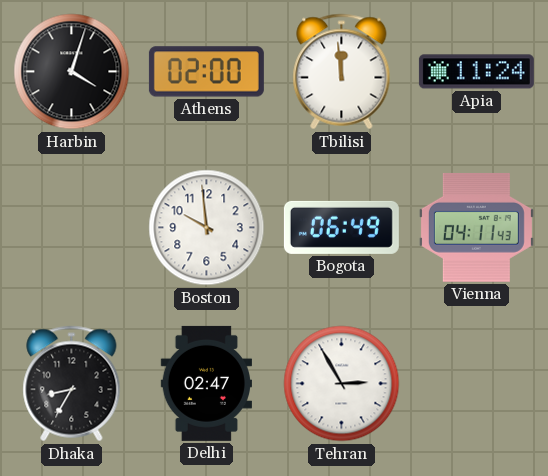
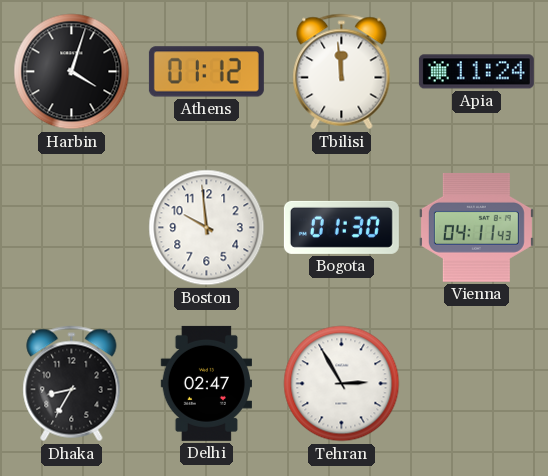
Athens: 02:00 -> 01:12 (206, 72)
Bogota: 06:49 -> 01:30 (341, 227)
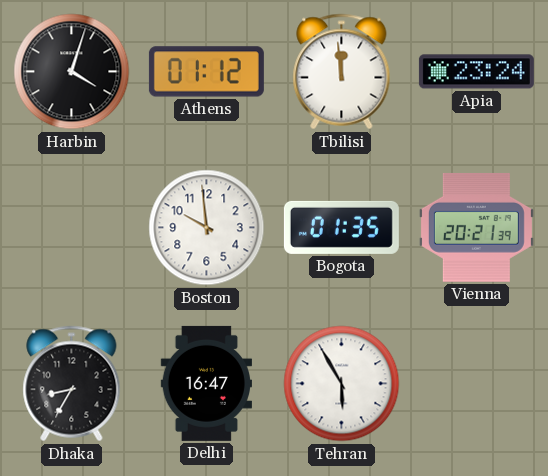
Apia: 11:24 -> 23:24 (476, 72)
Bogota: 01:30 -> 01:35 (341, 227)
Vienna: 04:11 -> 20:21 (476, 227)
Delhi: 02:47 -> 16:47 (206, 383)
Tehran: 2:55 -> 5:55 (342, 384)
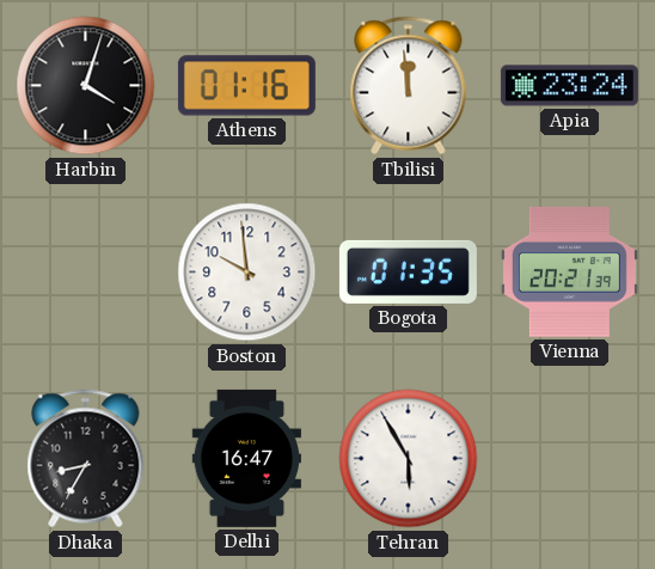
Athens: 01:12 -> 01:16 (246, 86)
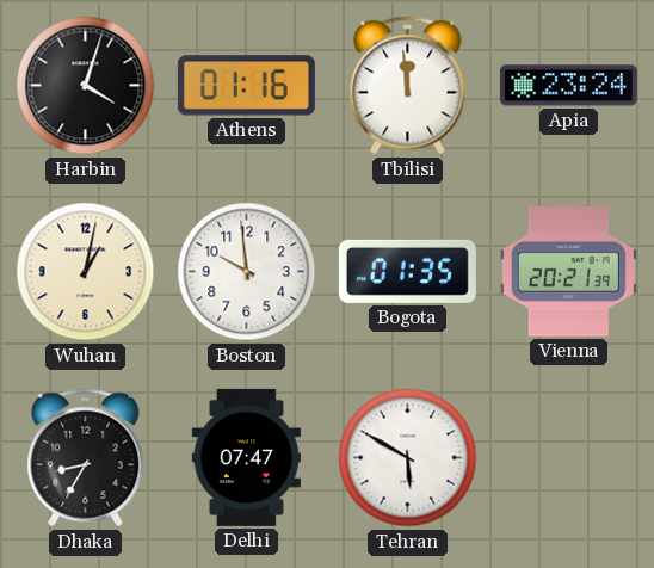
Wuhan: none -> 1:02 (86, 272)
Delhi: 16:47 -> 07:47 (246, 457)
Tehran: 5:55 -> 5:50 (408, 458)
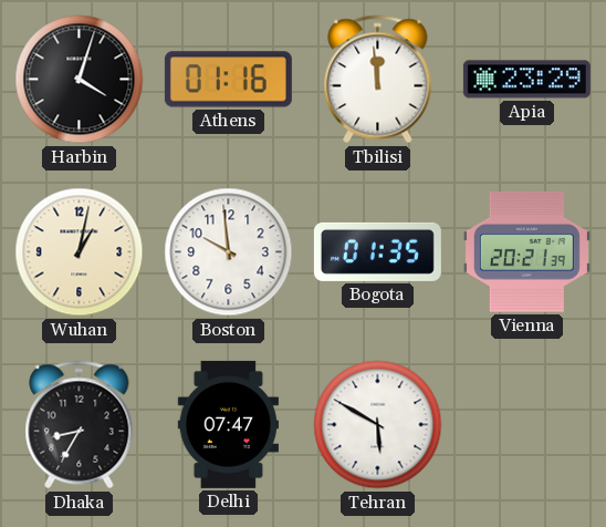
Apia: 23:24 -> 23:29 (526, 80)
